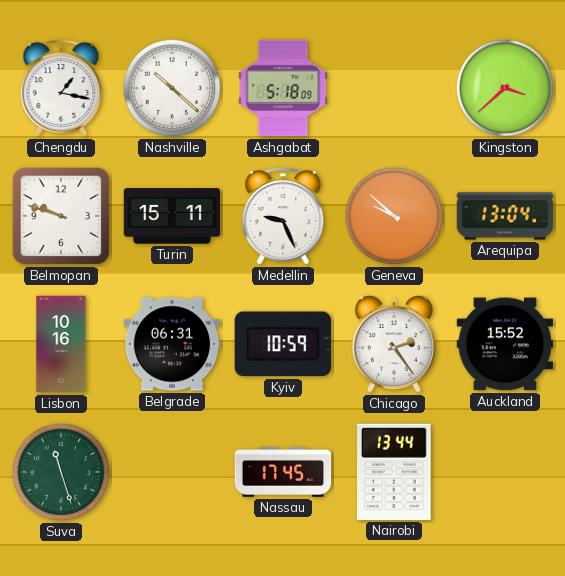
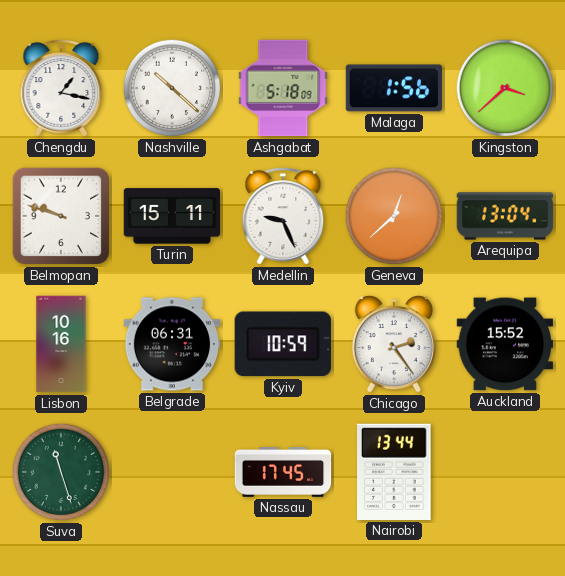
Malaga: none -> 1:56 (394, 88)
Geneva: 9:52 -> 12:38 (394, 216)
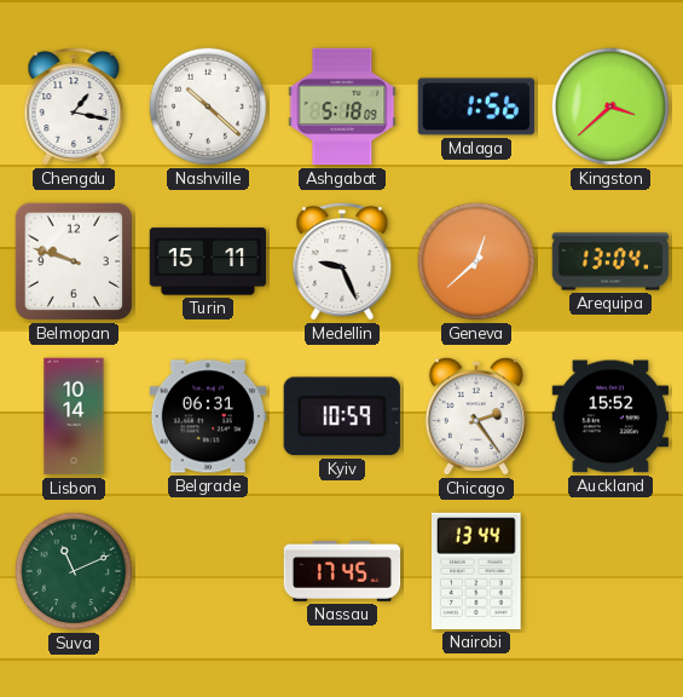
Lisbon: 10:16 -> 10:14 (74, 416)
Suva: 11:27 -> 11:11 (74, 571)
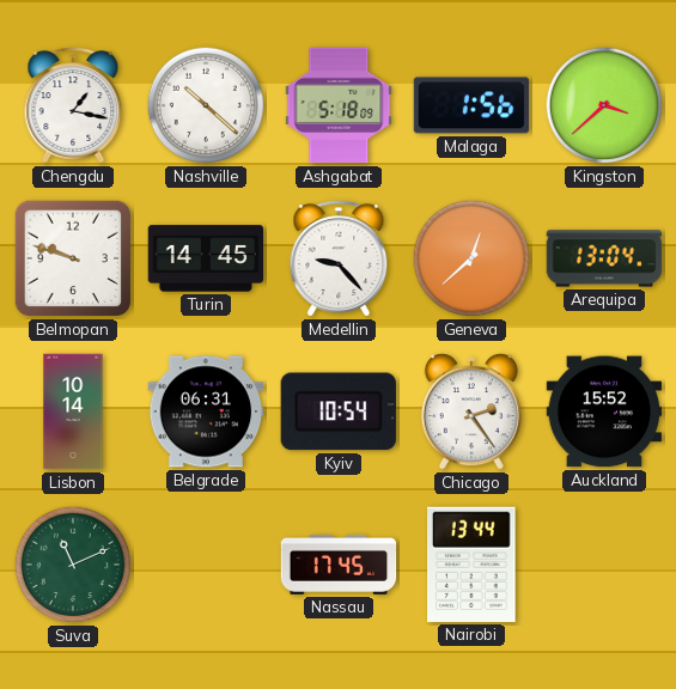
Turin: 15:11 -> 14:45 (206, 258)
Medellin: 9:26 -> 9:23 (339, 258)
Kyiv: 10:59 -> 10:54 (339, 411)
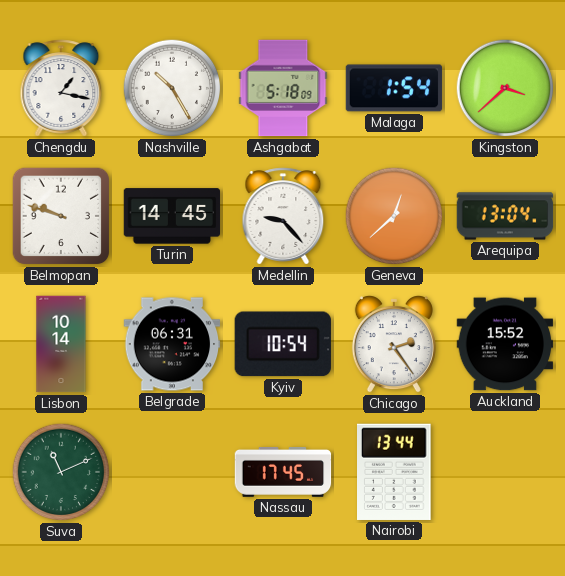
Nashville: 10:22 -> 10:25 (172, 88)
Malaga: 1:56 -> 1:54 (394, 88)
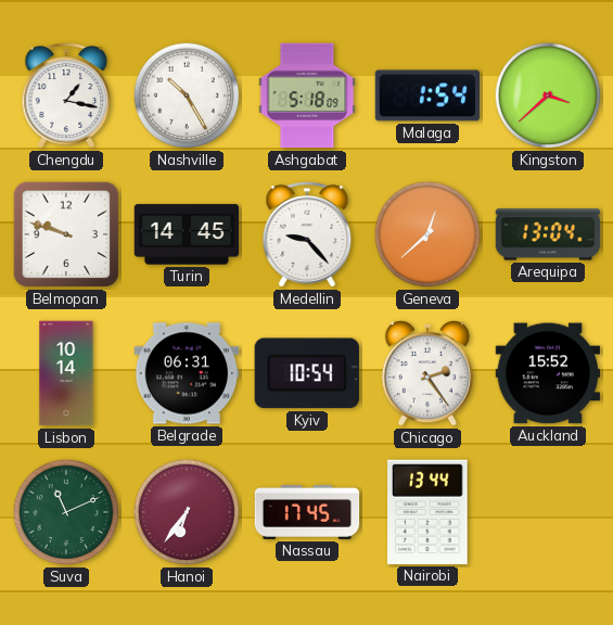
Hanoi: none -> 6:36 (187, 512)
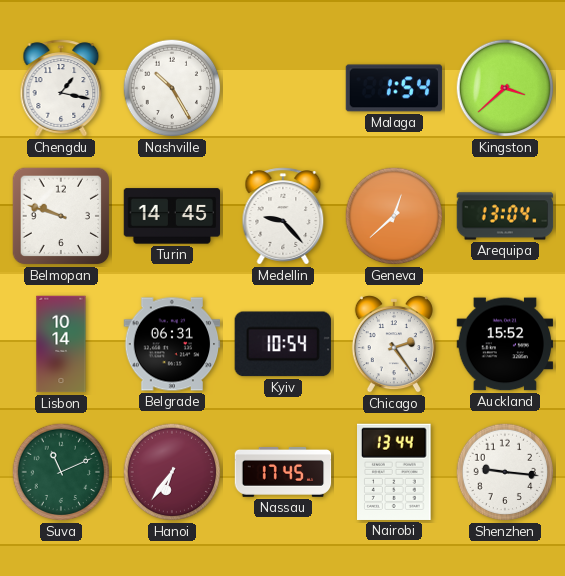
Ashgabat: 5:18 -> none (307, 95)
Shenzhen: none -> 9:16 (505, 472)
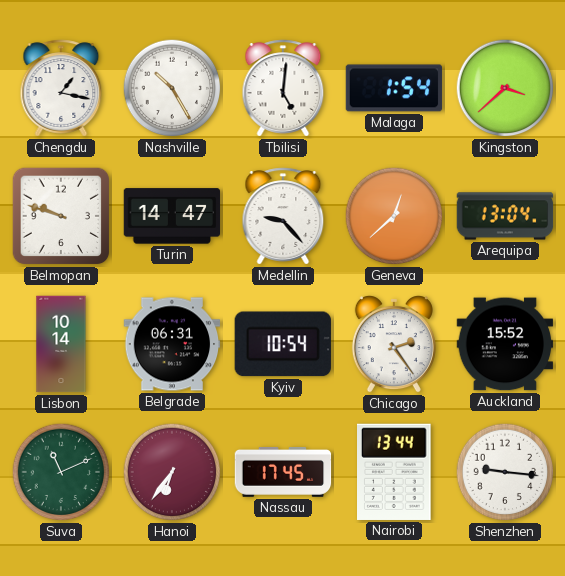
Tbilisi: none -> 5:01 (283, 88)
Turin: 14:45 -> 14:47 (172, 216)
